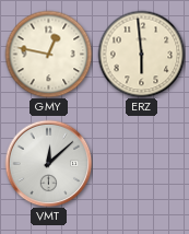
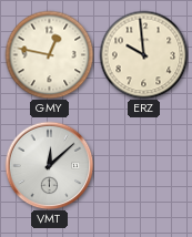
ERZ: 5:59 -> 9:59 (143, 54)
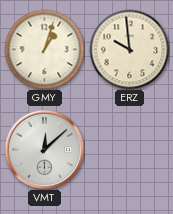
GMY: 12:47 -> 1:03 (44, 49)
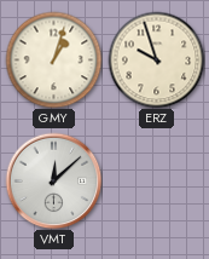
ERZ: 9:59 -> 9:57 (156, 59)
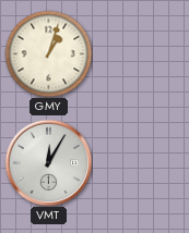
ERZ: 9:57 -> none (156, 59)
VMT: 12:08 -> 12:05 (48, 162)
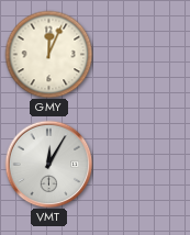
GMY: 1:03 -> 12:04 (48, 54)
